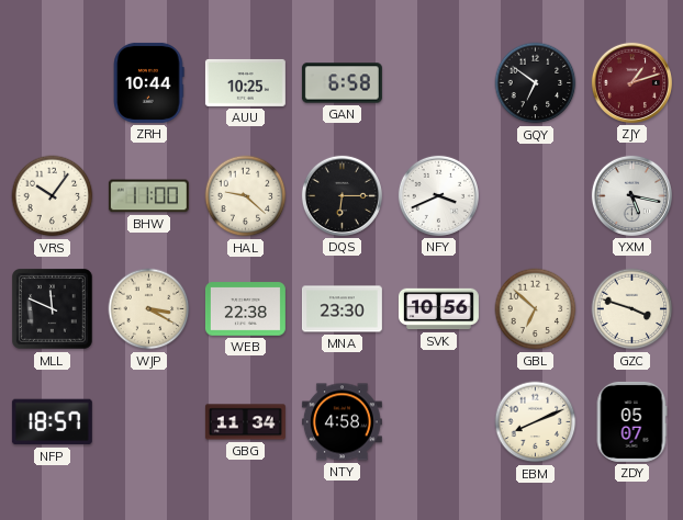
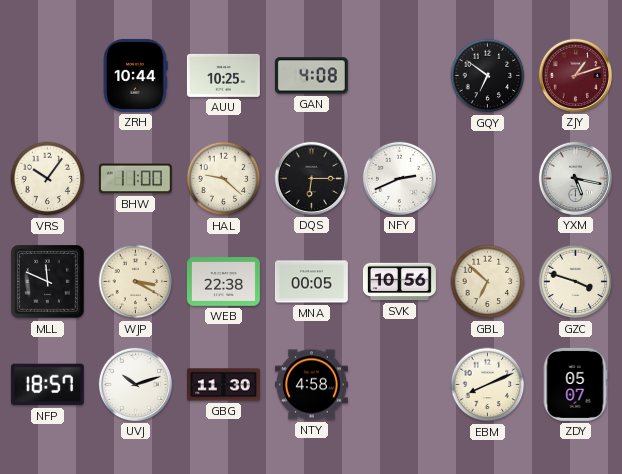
GAN: 6:58 -> 4:08 (311, 76)
NFY: 3:41 -> 2:41 (399, 178)
MNA: 23:30 -> 00:05 (311, 282)
UVJ: none -> 10:12 (135, 384)
GBG: 11:34 -> 11:30 (223, 385)
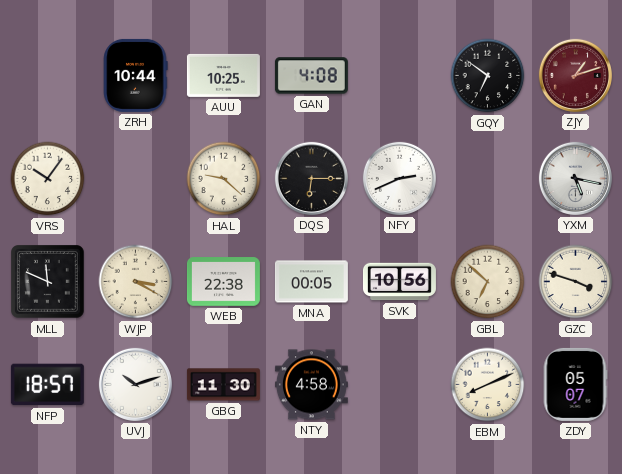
BHW: 11:00 -> none (135, 179)
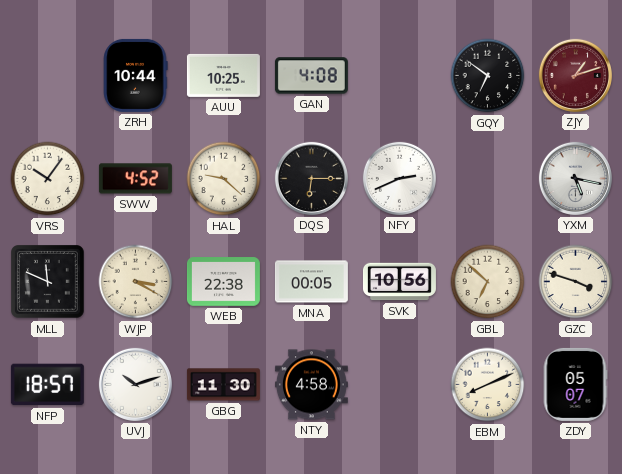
SWW: none -> 4:52 (135, 179)
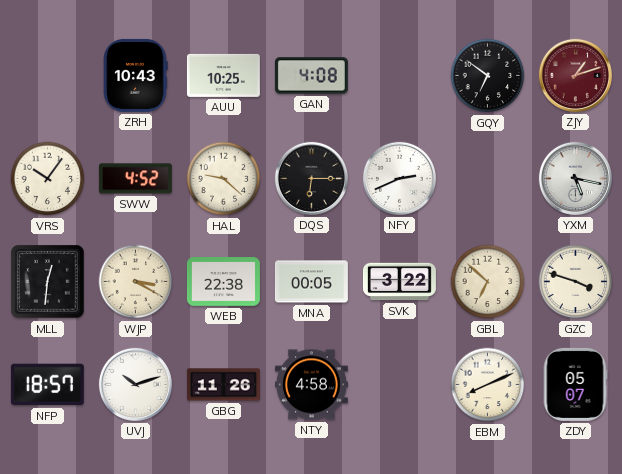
ZRH: 10:44 -> 10:43 (136, 75)
MLL: 11:49 -> 12:31 (48, 282)
SVK: 10:56 -> 3:22 (399, 282)
GBG: 11:30 -> 11:26 (223, 385)
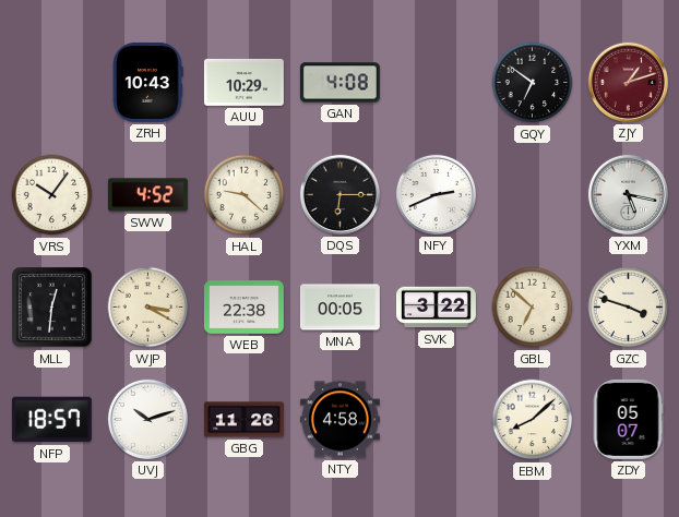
AUU: 10:25 -> 10:29 (243, 82)
EBM: 8:11 -> 8:08 (533, 420)
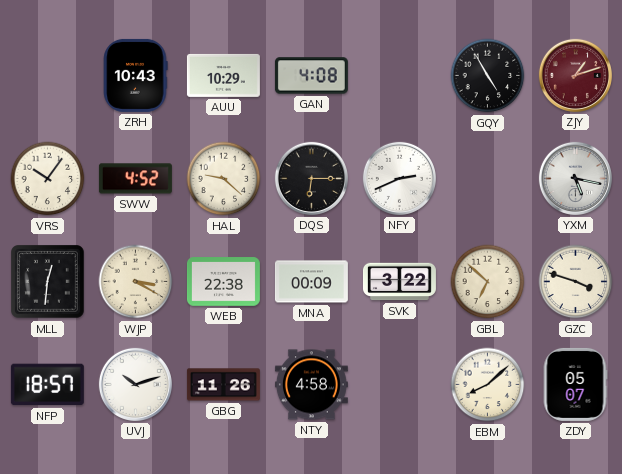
GQY: 6:51 -> 4:55 (488, 76)
MNA: 00:05 -> 00:09 (311, 282)
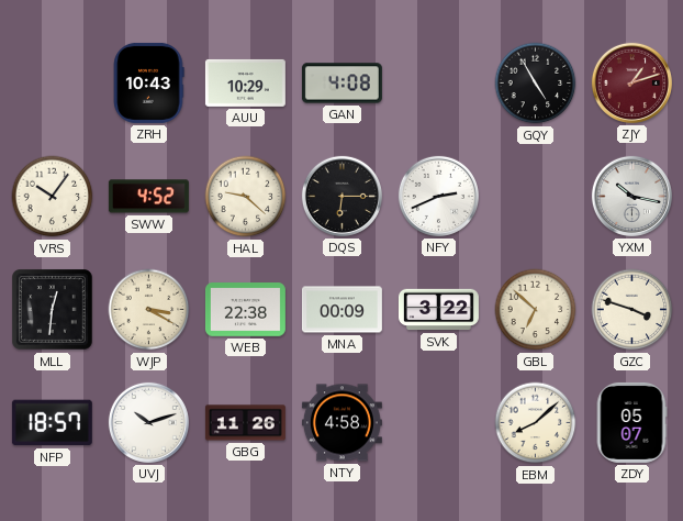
YXM: 5:17 -> 10:17 (631, 196)
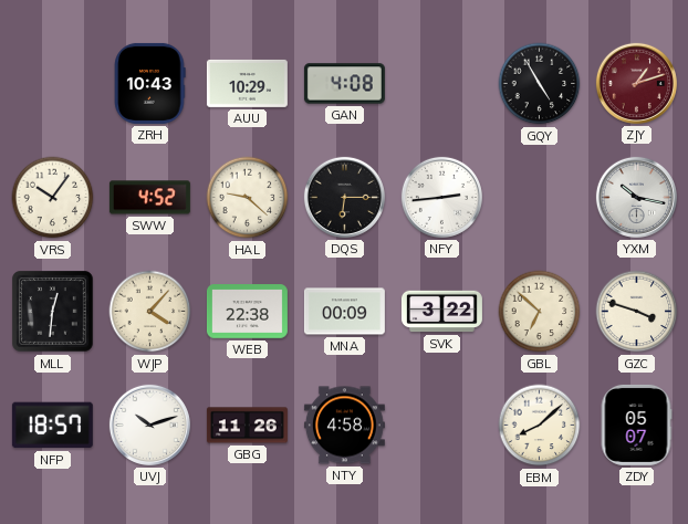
NFY: 2:41 -> 2:44 (441, 197)
WJP: 3:20 -> 4:07 (150, 312)
